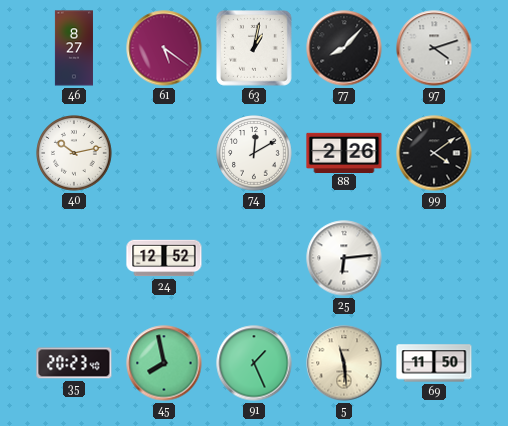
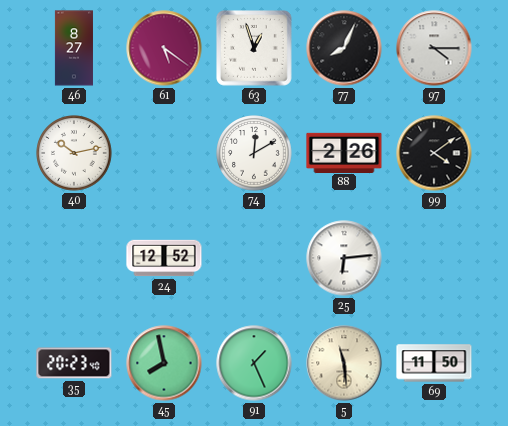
63: 1:02 -> 12:57 (255, 49)
77: 8:07 -> 8:04 (344, 48)
97: 4:12 -> 4:15 (434, 48)
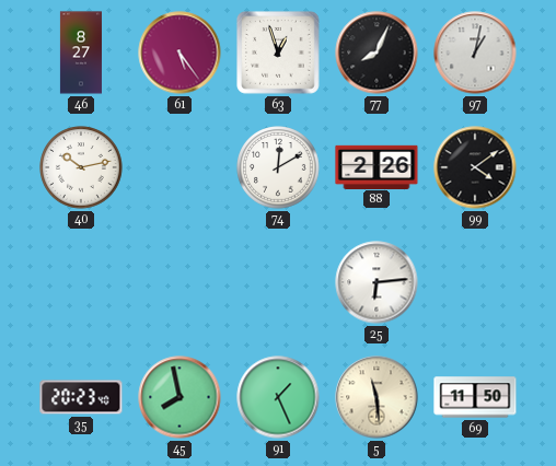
61: 5:21 -> 5:24 (179, 53)
97: 4:15 -> 1:02 (475, 53)
24: 12:52 -> none (164, 258)
